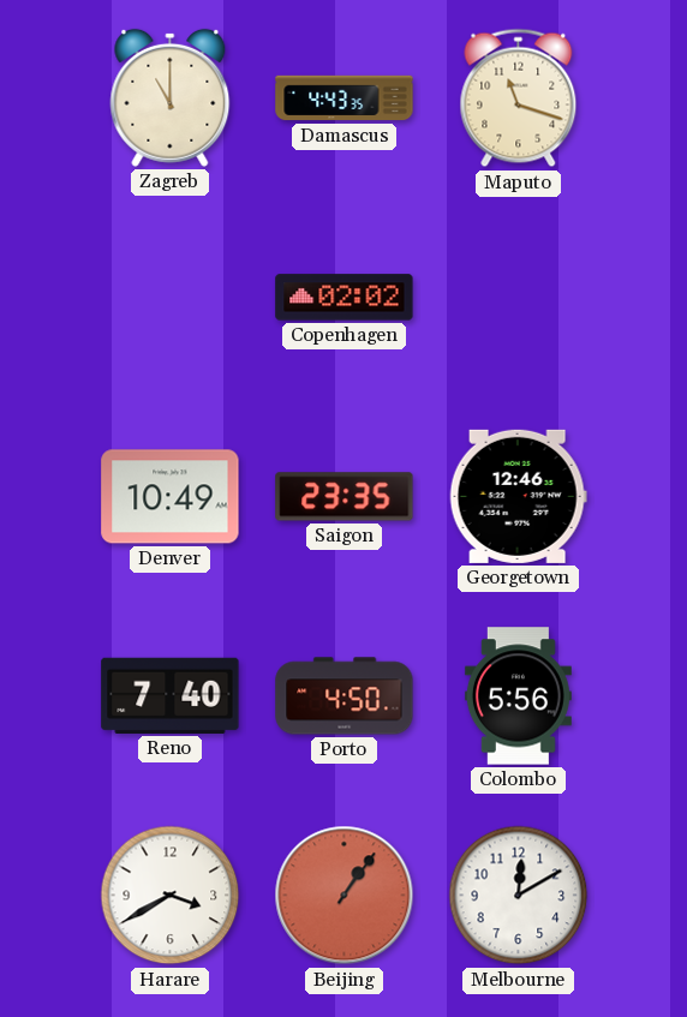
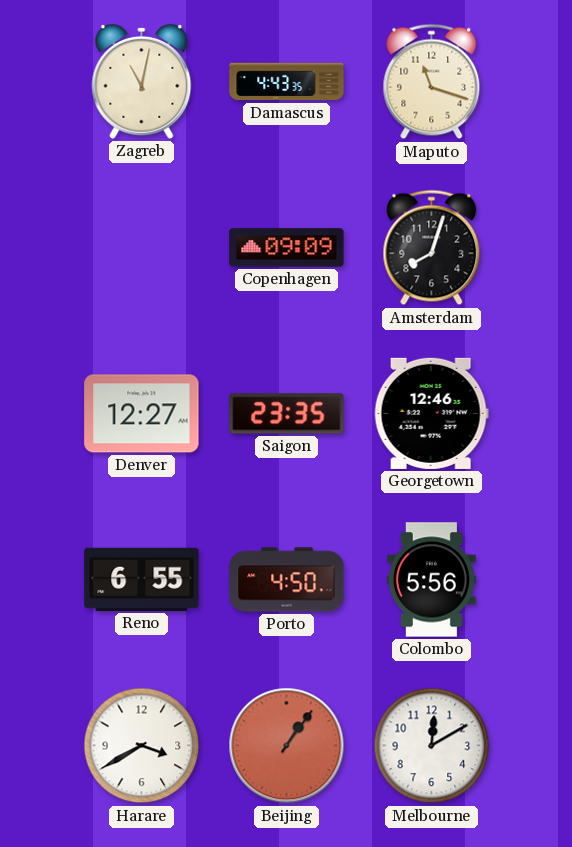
Zagreb: 11:00 -> 11:02 (142, 81)
Copenhagen: 02:02 -> 09:09 (287, 248)
Amsterdam: none -> 8:03 (432, 248)
Denver: 10:49 -> 12:27 (142, 414)
Reno: 7:40 -> 6:55 (142, 579)
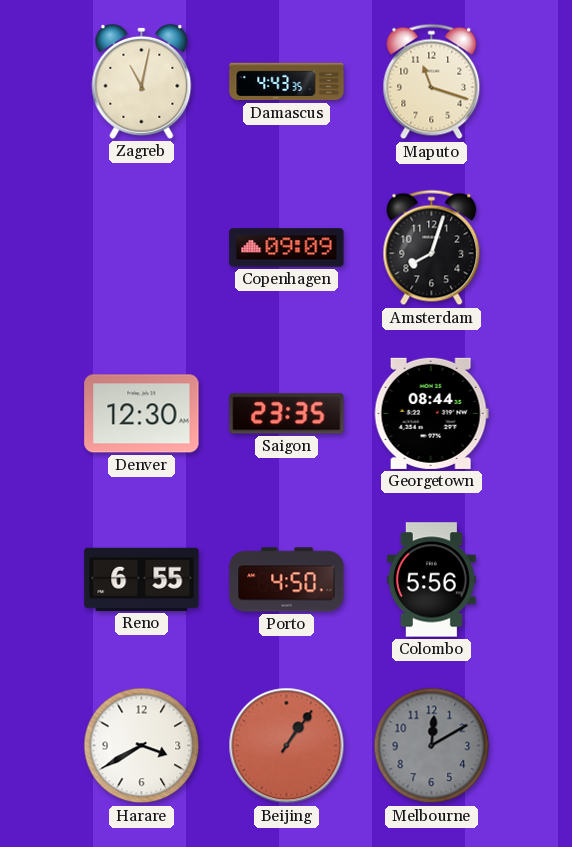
Denver: 12:27 -> 12:30 (142, 414)
Georgetown: 12:46 -> 08:44 (431, 413)
Melbourne dial: white -> grey (432, 746)
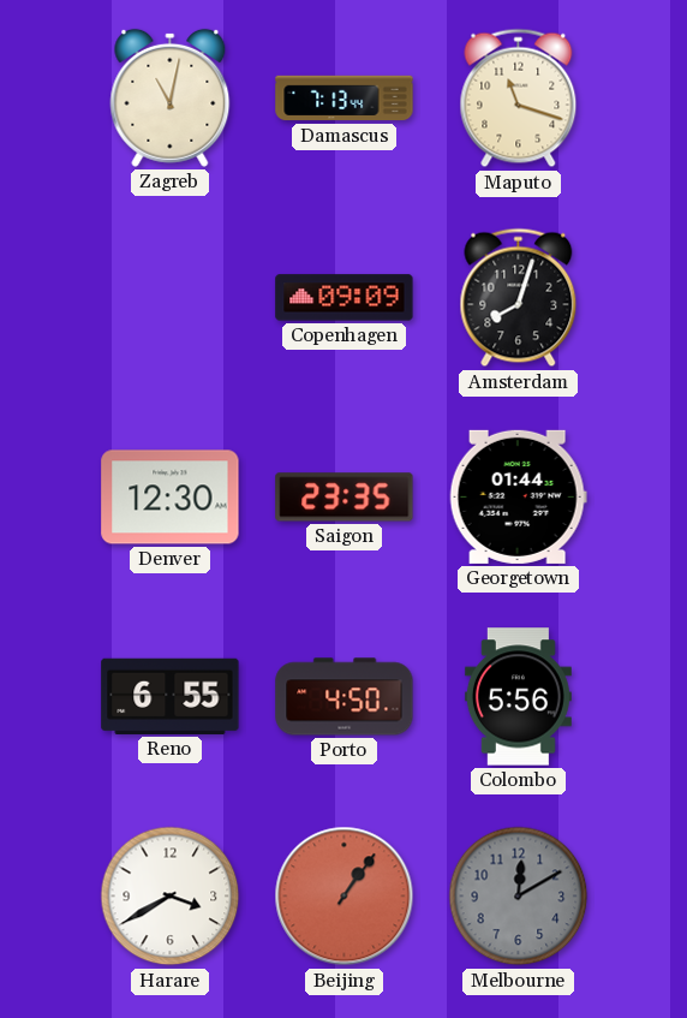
Damascus: 4:43 -> 7:13 (345, 99)
Georgetown: 08:44 -> 01:44 (518, 496)
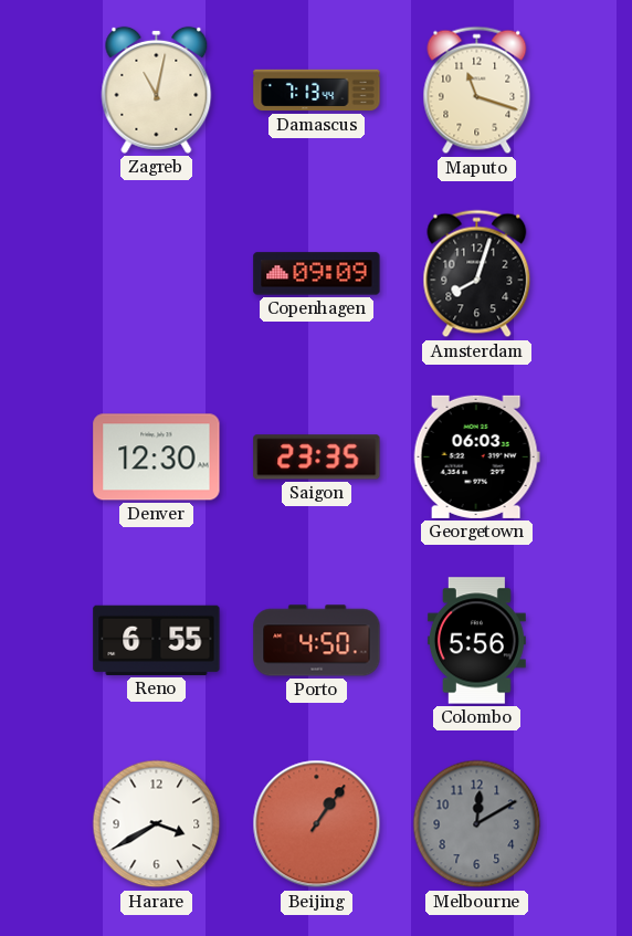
Georgetown: 01:44 -> 06:03 (476, 456)
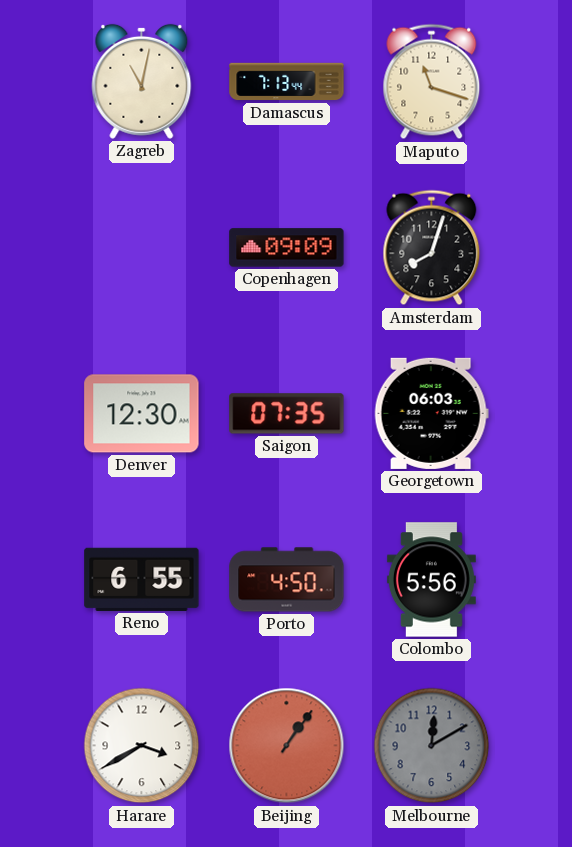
Saigon: 23:35 -> 07:35 (287, 414)
